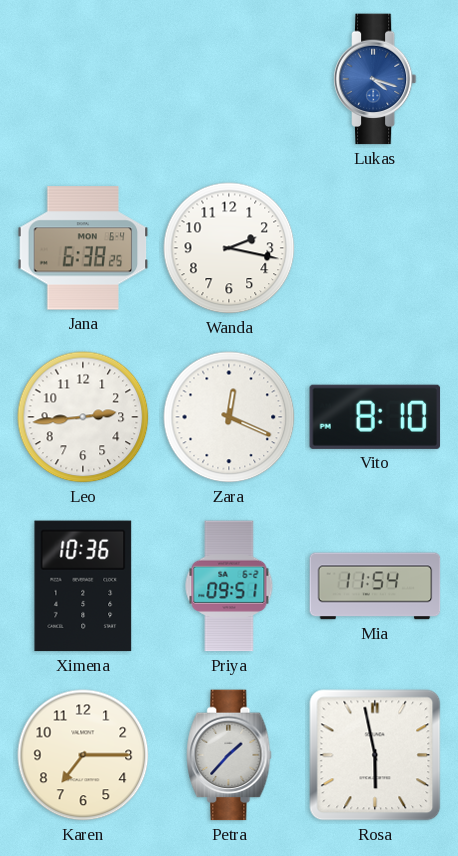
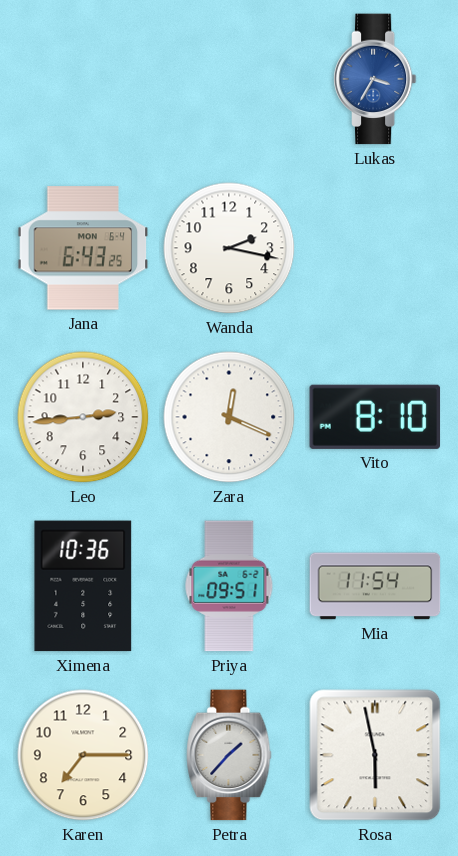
Lukas: 4:18 -> 3:35 (375, 79)
Jana: 6:38 -> 6:43 (83, 248)
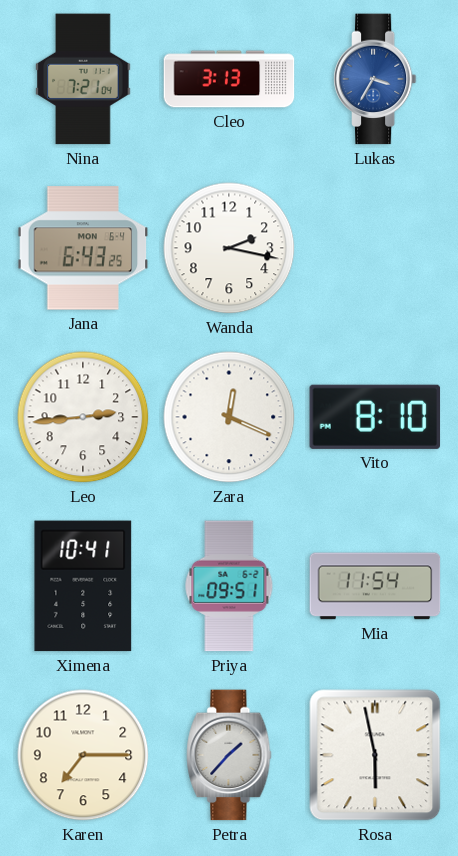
Nina: none -> 7:21 (83, 79)
Cleo: none -> 3:13 (229, 79)
Ximena: 10:36 -> 10:41 (83, 586)
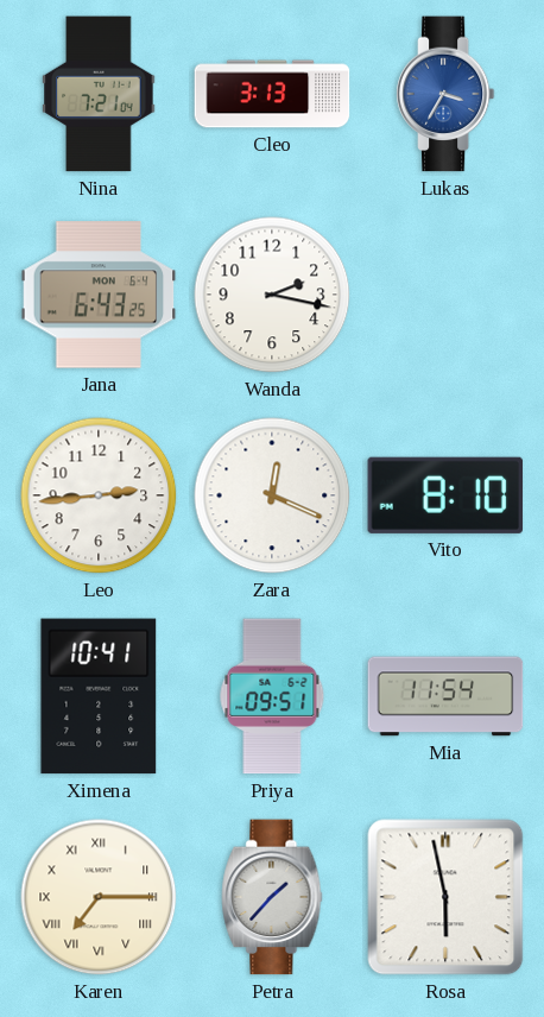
Karen numerals: Arabic -> Roman (99, 897)
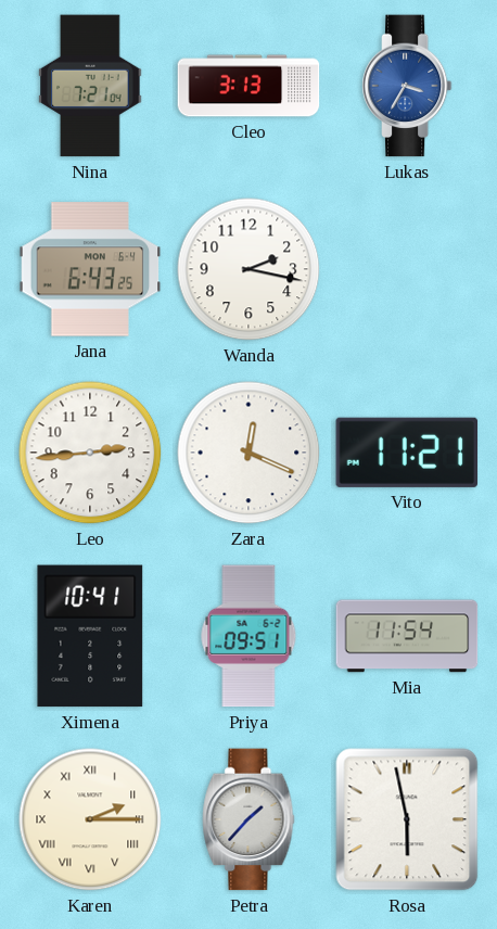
Vito: 8:10 -> 11:21 (407, 453)
Karen: 7:15 -> 2:15 (90, 819)
